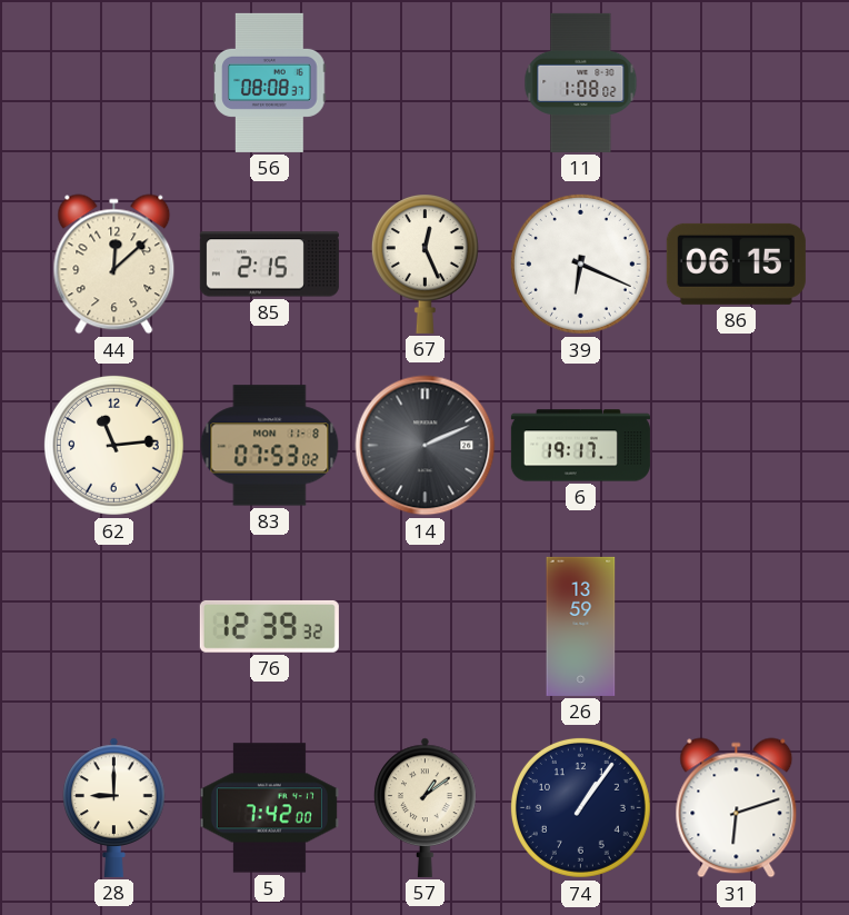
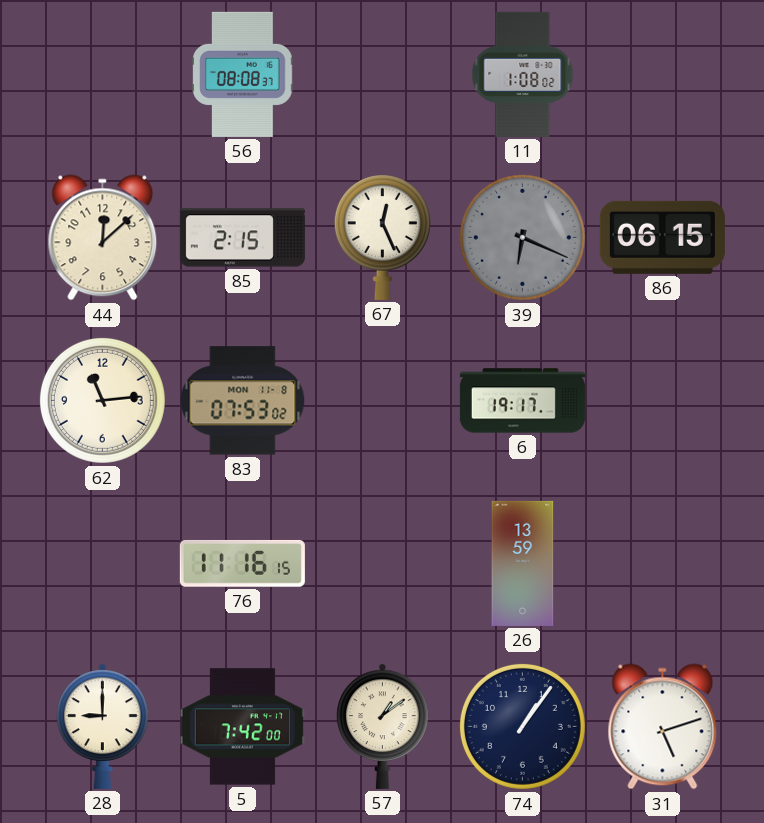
39 dial: white -> grey (522, 237)
14: 2:11 -> none (426, 446)
76: 12:39 -> 11:16 (242, 563)
31: 6:12 -> 5:12 (663, 727)
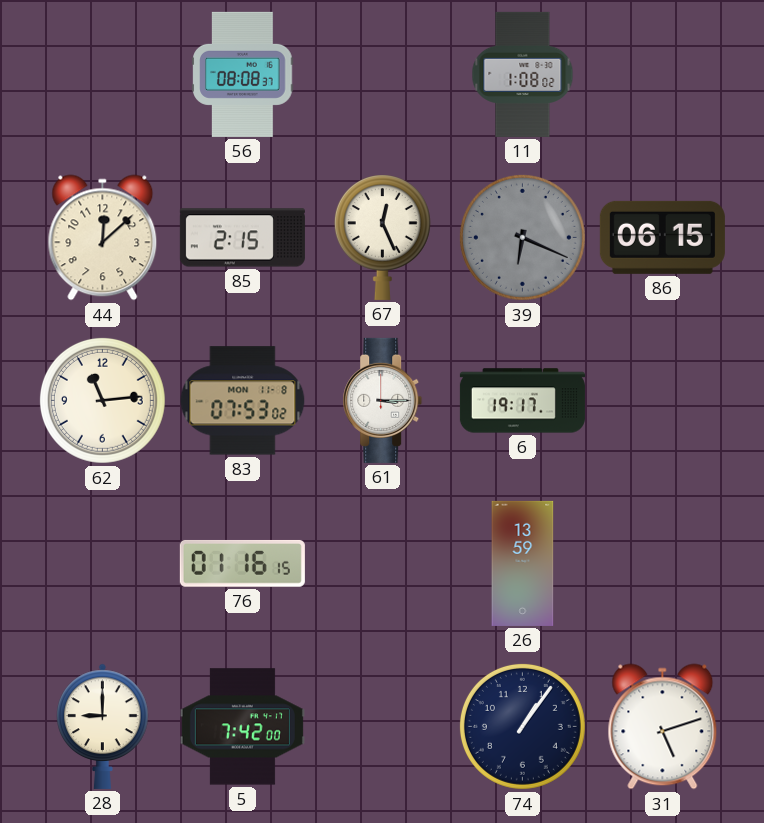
61: none -> 3:15 (383, 400)
76: 11:16 -> 01:16 (242, 563)
57: 1:09 -> none (383, 726)
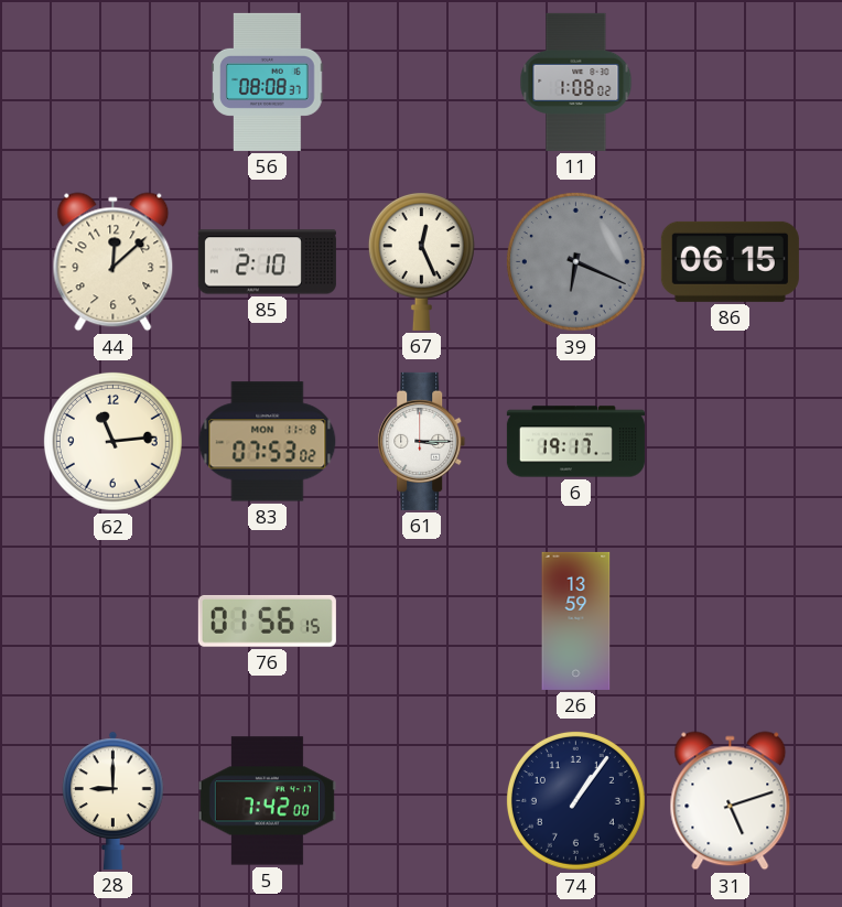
85: 2:15 -> 2:10 (267, 262)
76: 01:16 -> 01:56 (267, 620)
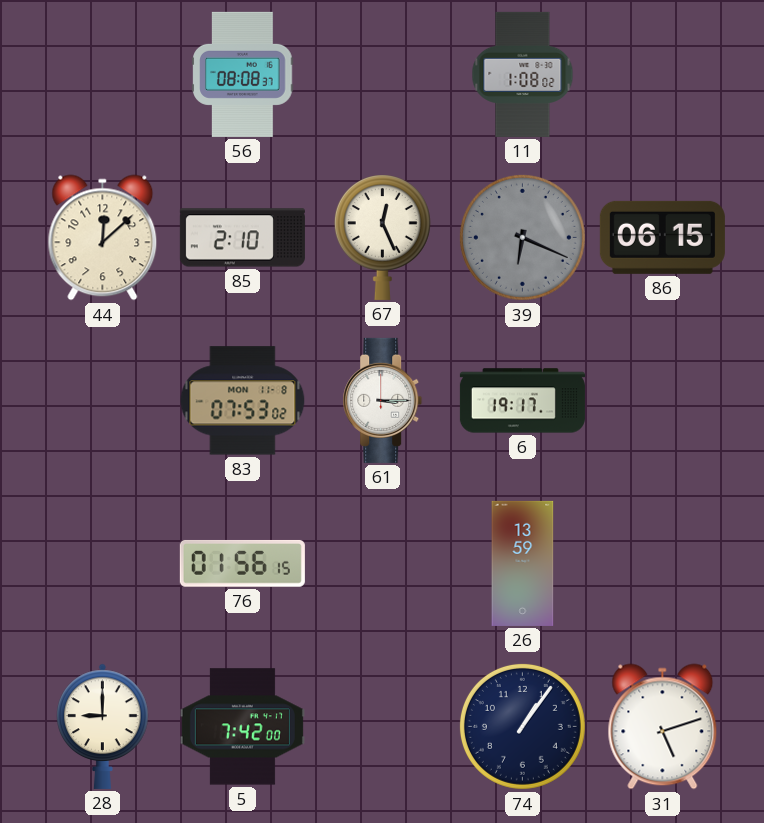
62: 11:14 -> none (112, 441)
